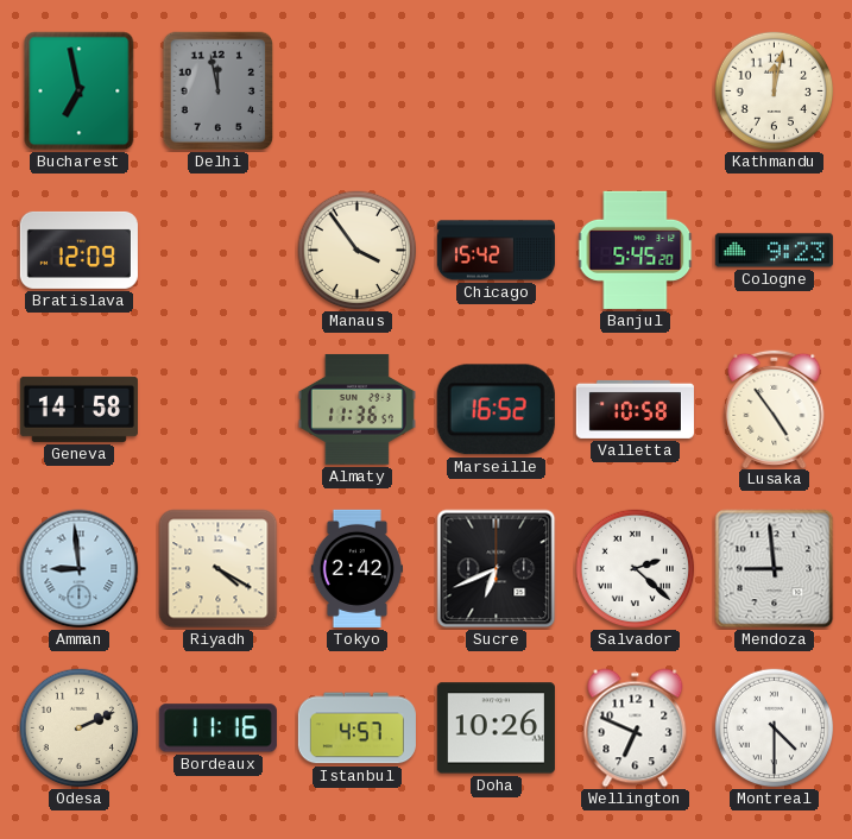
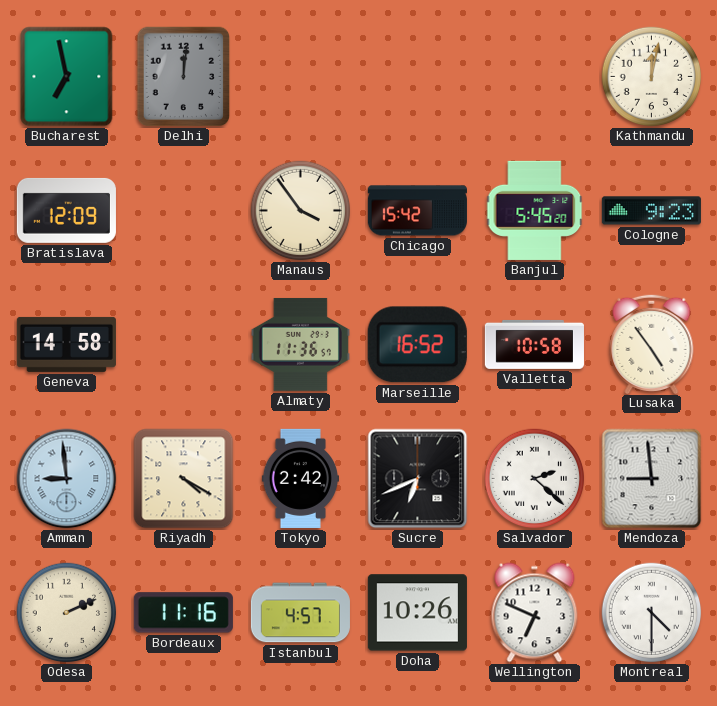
Delhi: 11:58 -> 12:01 (184, 77)
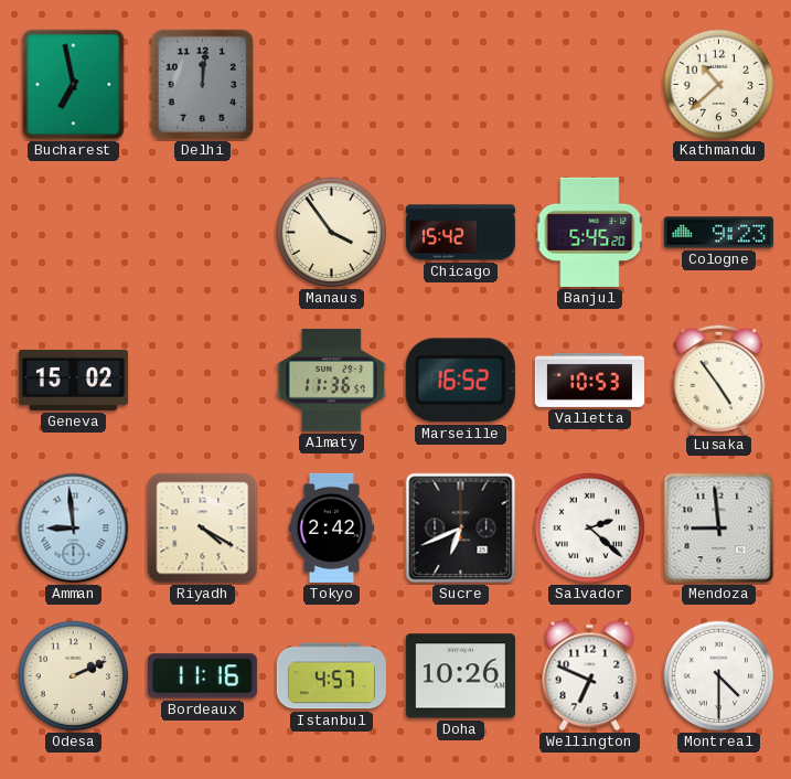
Kathmandu: 12:02 -> 10:38 (719, 85)
Bratislava: 12:09 -> none (66, 210)
Geneva: 14:58 -> 15:02 (73, 380)
Valletta: 10:58 -> 10:53 (589, 380)
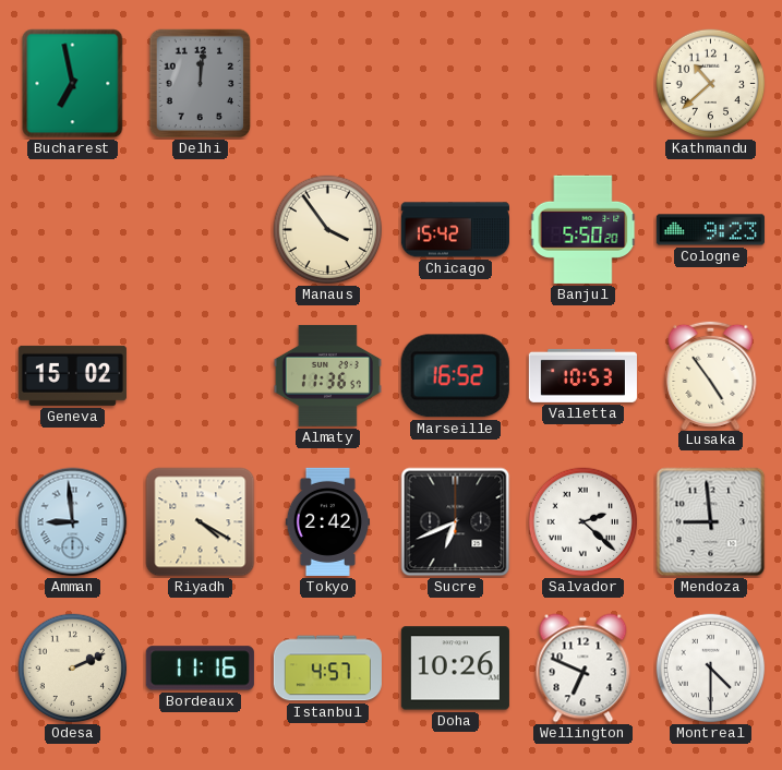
Banjul: 5:45 -> 5:50 (584, 229)
